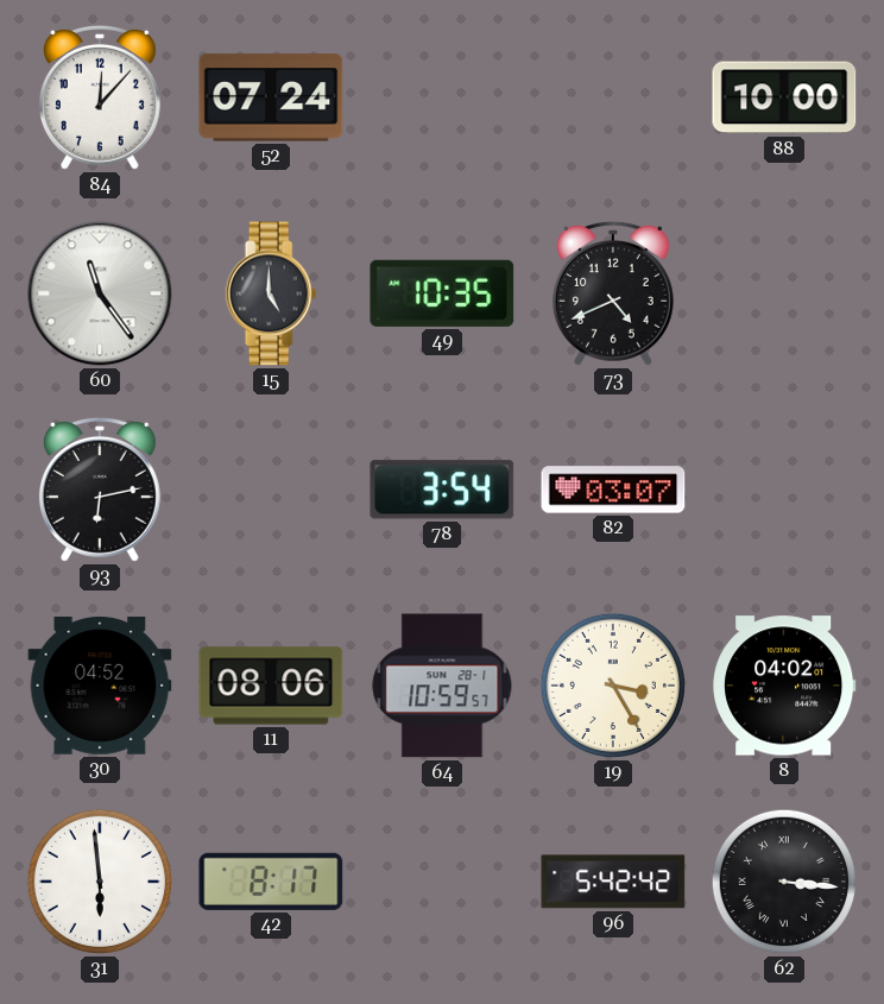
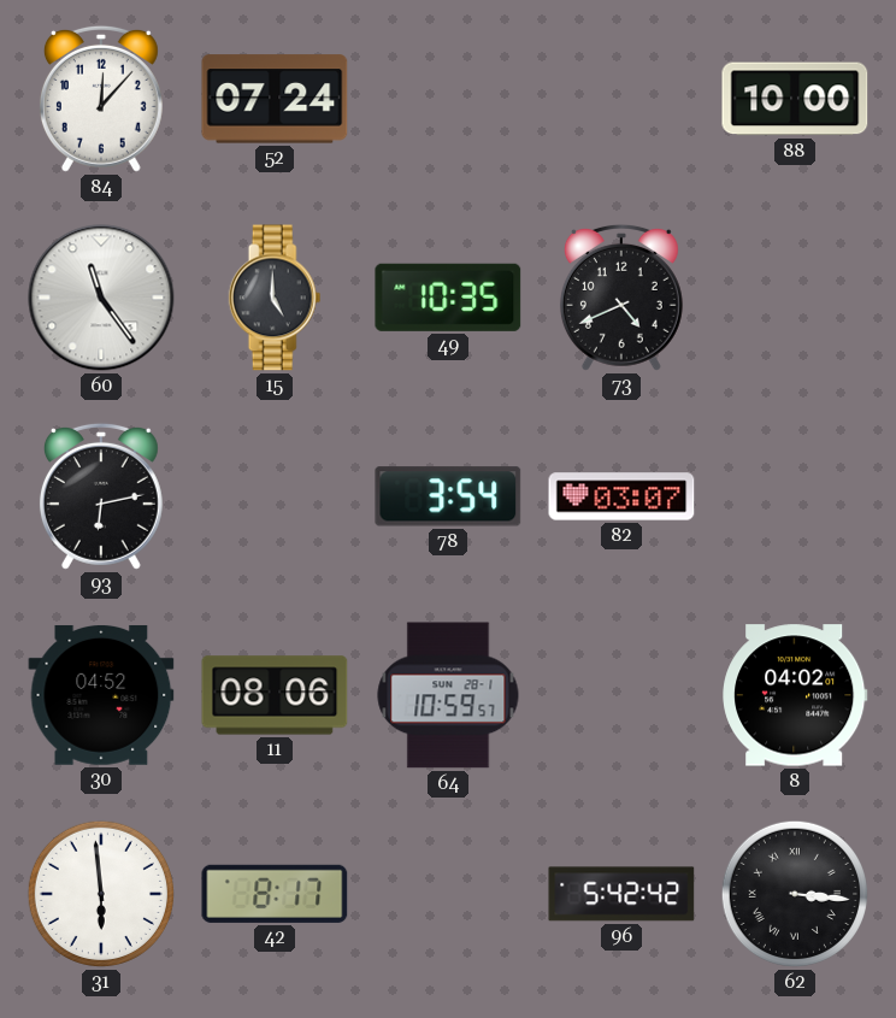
19: 3:25 -> none (613, 686)
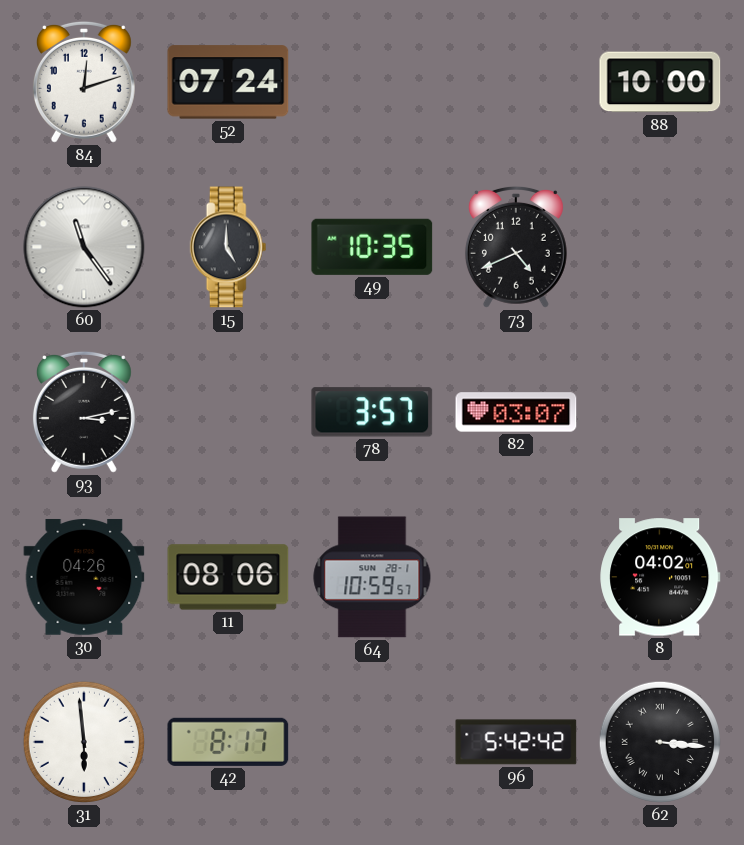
84: 12:07 -> 12:12 (84, 82)
93: 6:13 -> 3:13 (84, 412)
78: 3:54 -> 3:57 (372, 412)
30: 04:52 -> 04:26 (84, 577)
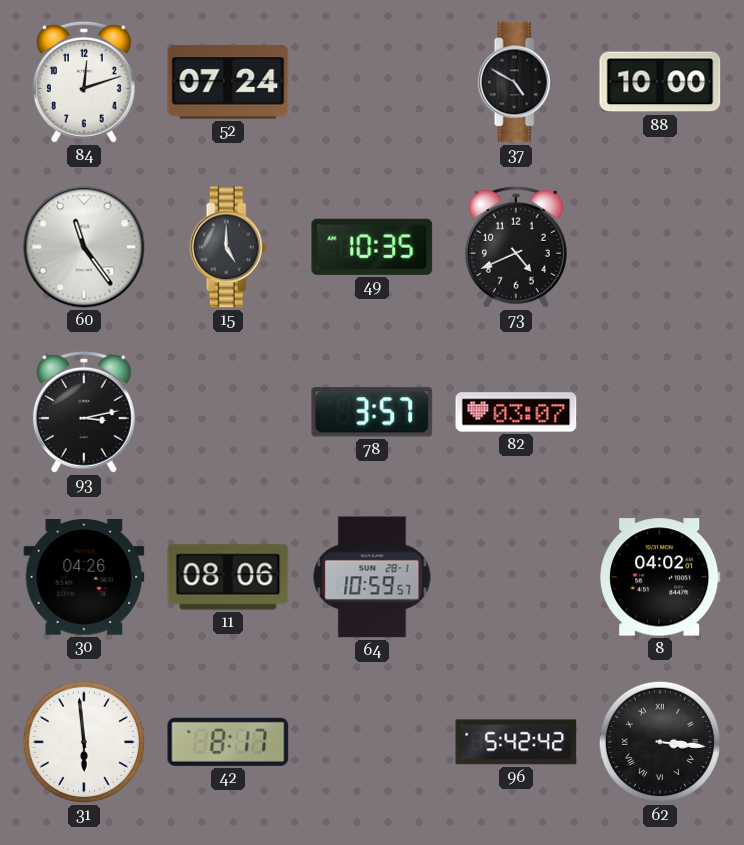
37: none -> 4:50 (516, 82)
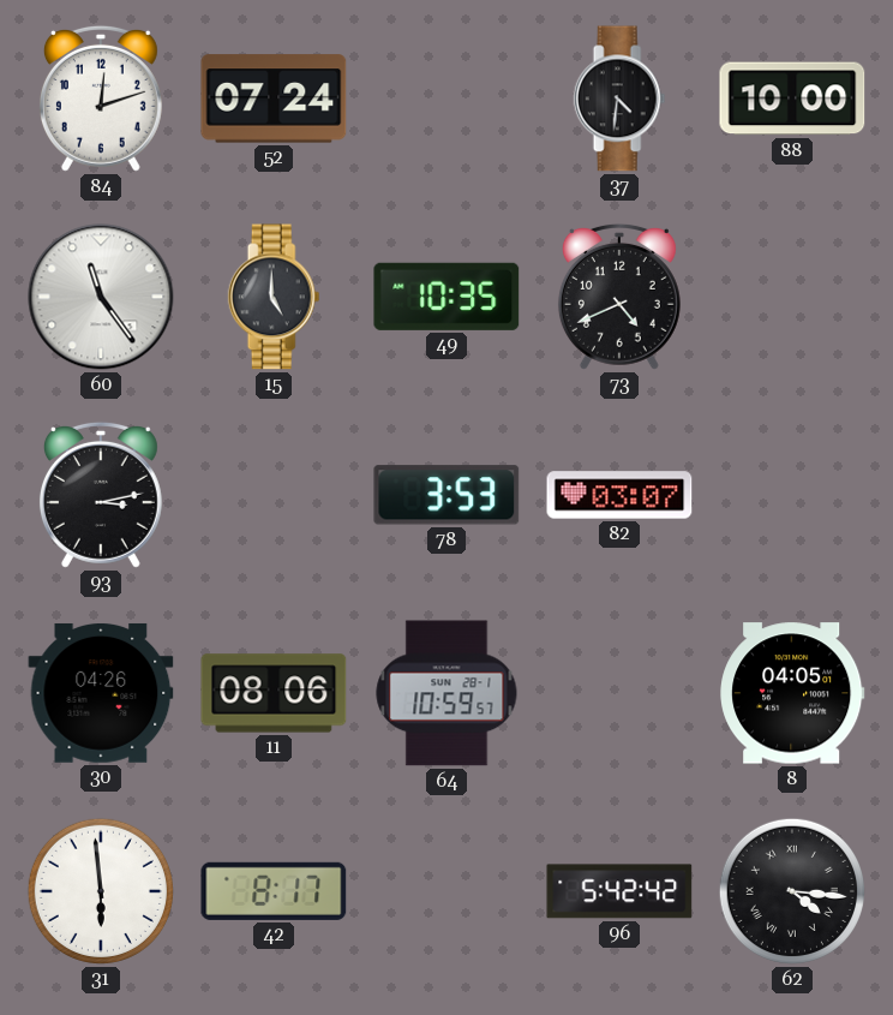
37: 4:50 -> 4:31 (619, 98)
78: 3:57 -> 3:53 (446, 495)
8: 04:02 -> 04:05 (792, 693)
62: 3:16 -> 4:16 (792, 891)
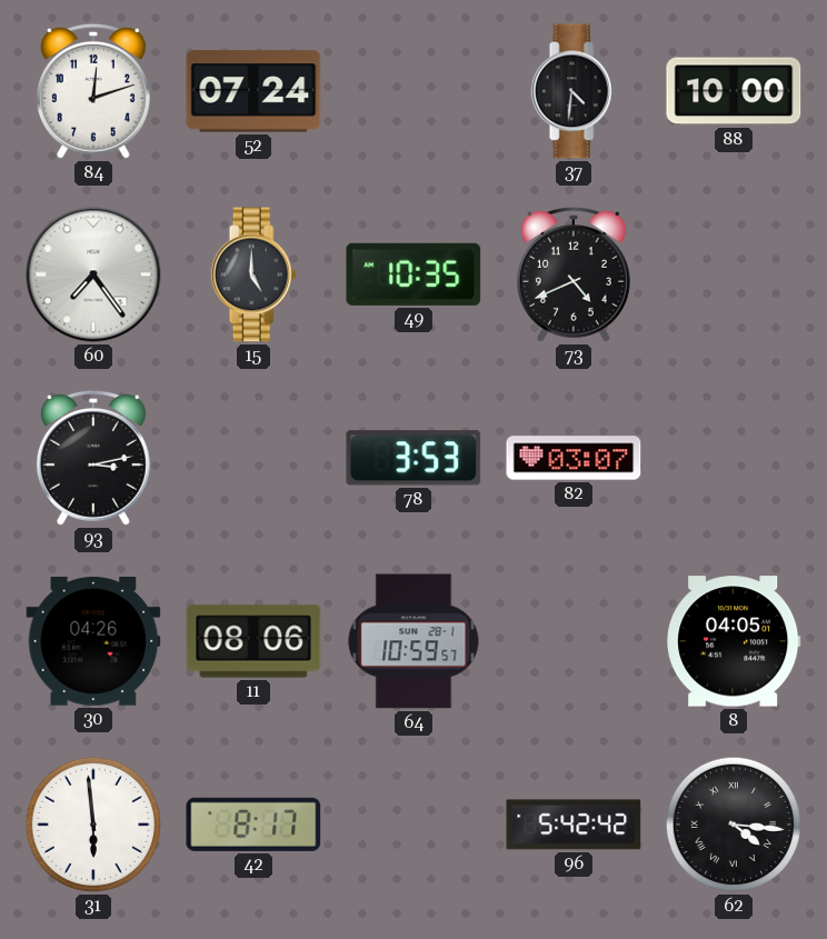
60: 11:24 -> 7:24 (93, 274)
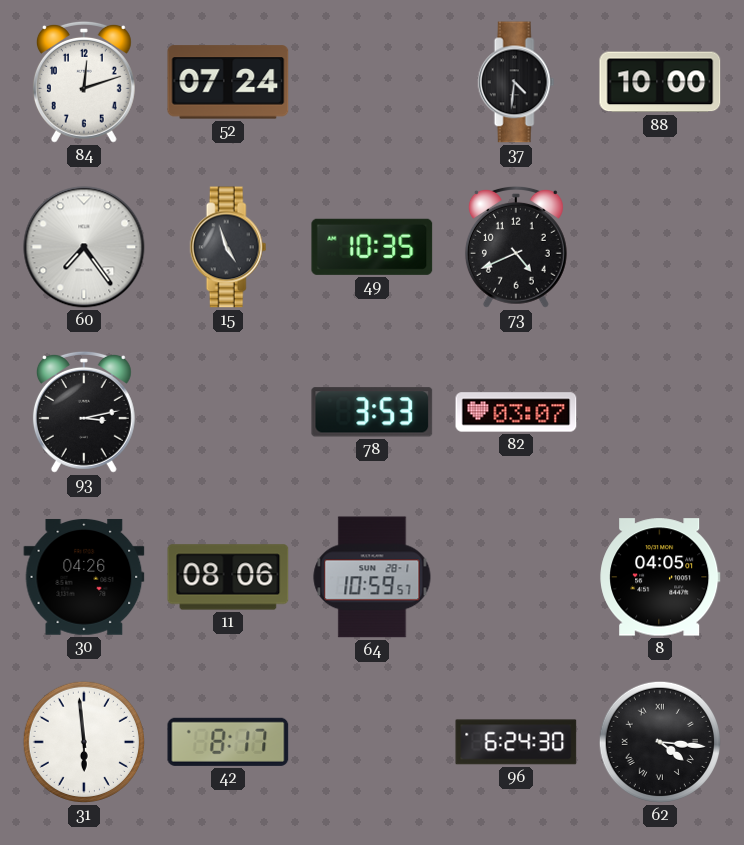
15: 5:00 -> 4:57 (228, 247)
96: 5:42 -> 6:24 (516, 742)
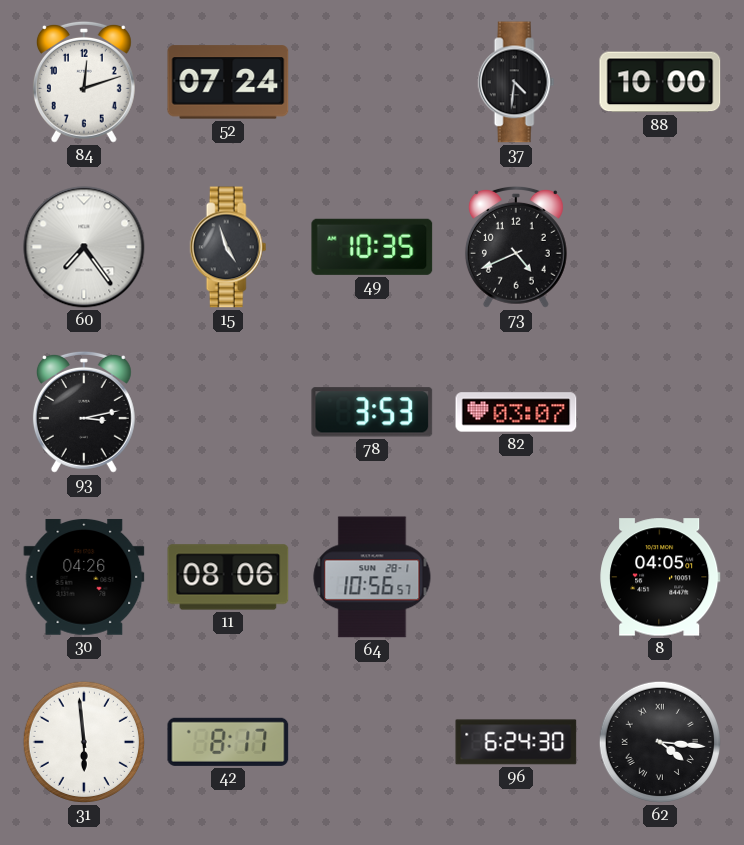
64: 10:59 -> 10:56 (372, 577)
